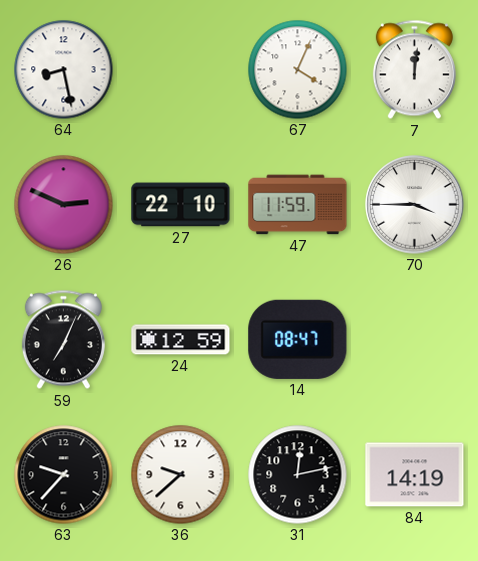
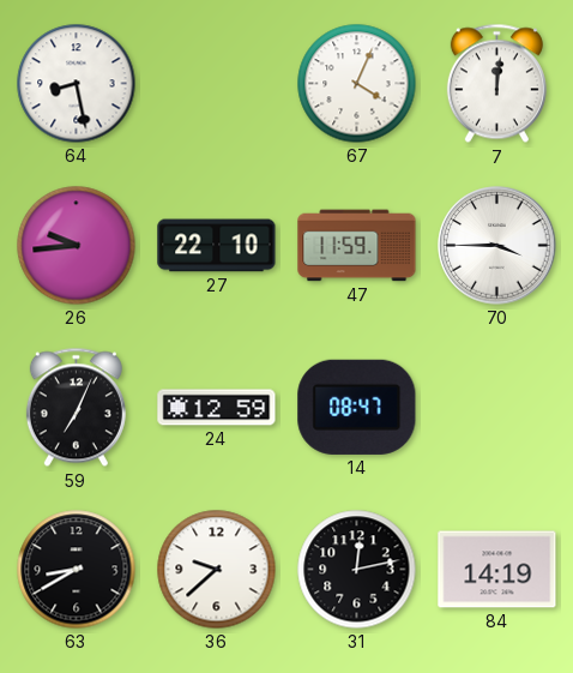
26: 2:49 -> 9:44 (77, 246)
63: 9:37 -> 8:40 (77, 570)
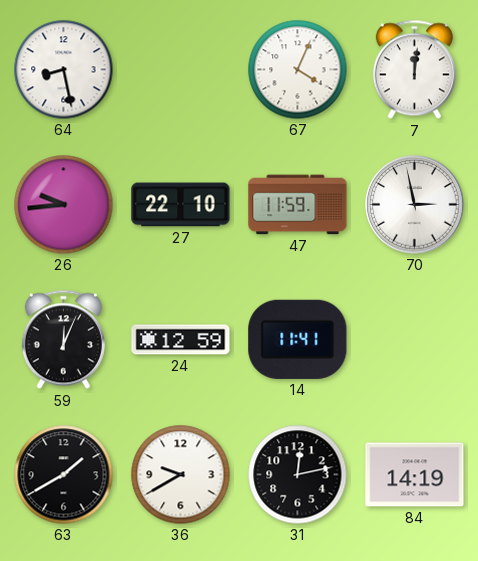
70: 3:45 -> 2:58 (415, 205)
59: 7:04 -> 12:04 (63, 340)
14: 08:47 -> 11:41 (298, 339)
63: 8:40 -> 1:40 (64, 475)
36: 9:38 -> 9:40 (181, 475)
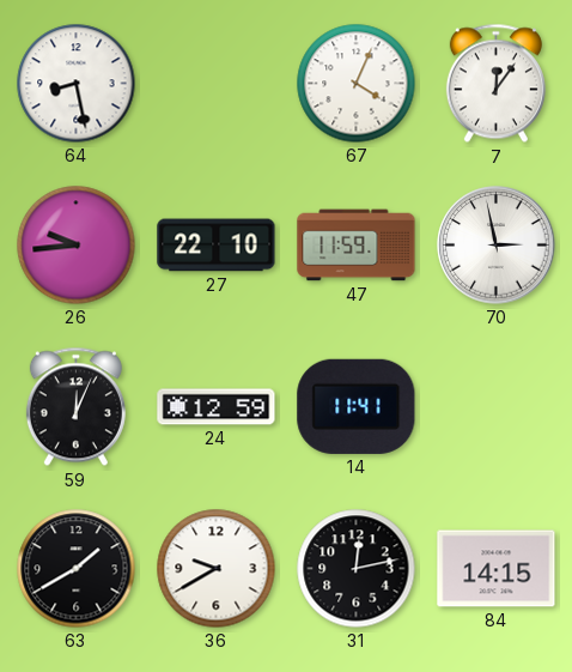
7: 12:01 -> 12:06 (495, 84)
84: 14:19 -> 14:15 (497, 569)
